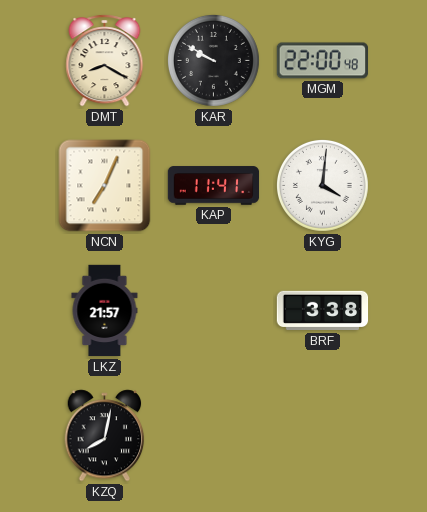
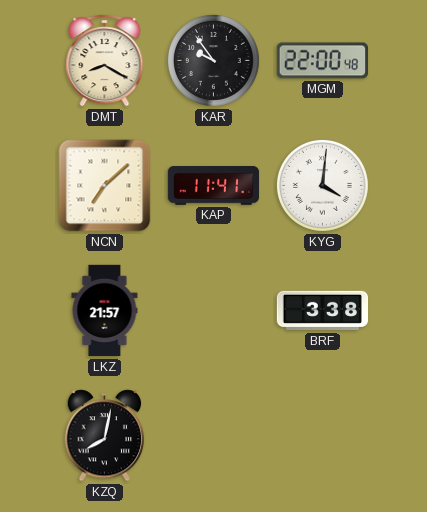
KAR: 9:50 -> 9:54 (213, 60)
NCN: 7:04 -> 7:08 (105, 186)
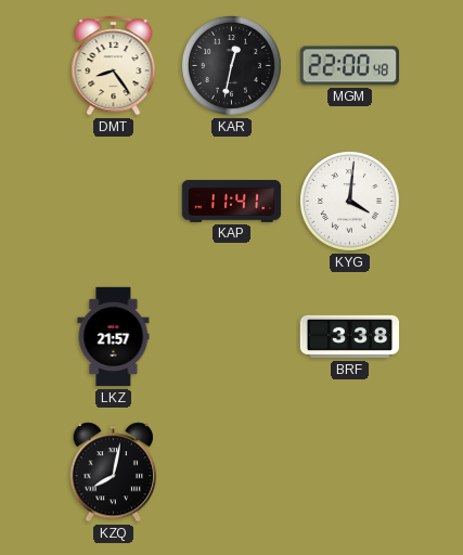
DMT: 8:20 -> 8:24 (114, 66)
KAR: 9:54 -> 12:32 (231, 65)
NCN: 7:08 -> none (105, 186)
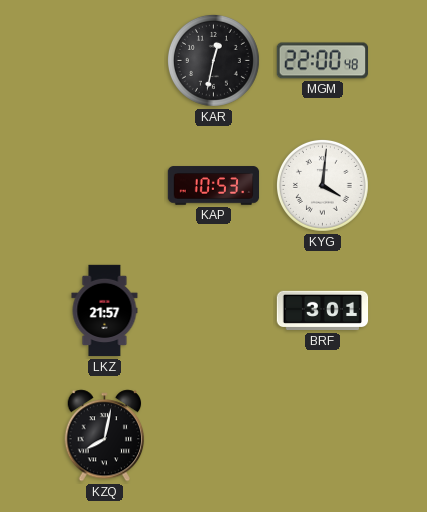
DMT: 8:24 -> none (114, 66)
KAP: 11:41 -> 10:53 (214, 186)
BRF: 3:38 -> 3:01 (323, 311)
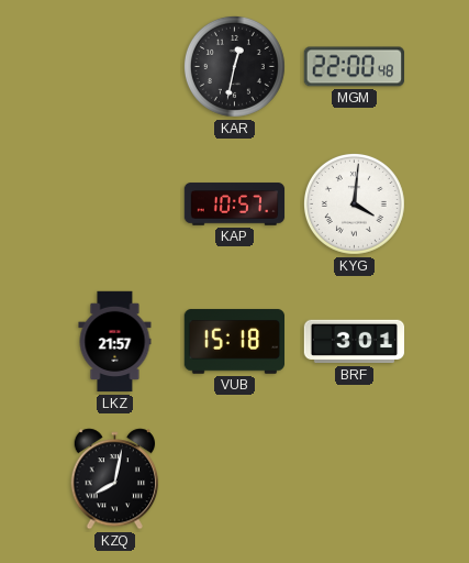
KAP: 10:53 -> 10:57 (235, 205)
VUB: none -> 15:18 (235, 342)
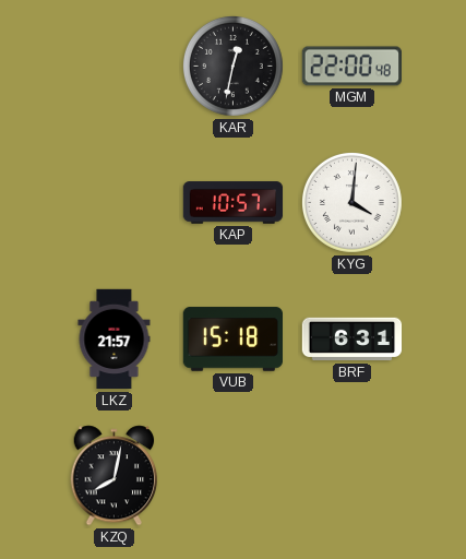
BRF: 3:01 -> 6:31 (353, 340)
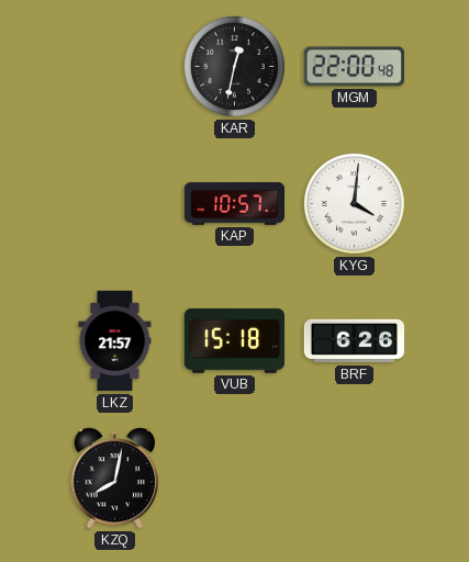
BRF: 6:31 -> 6:26 (355, 341)
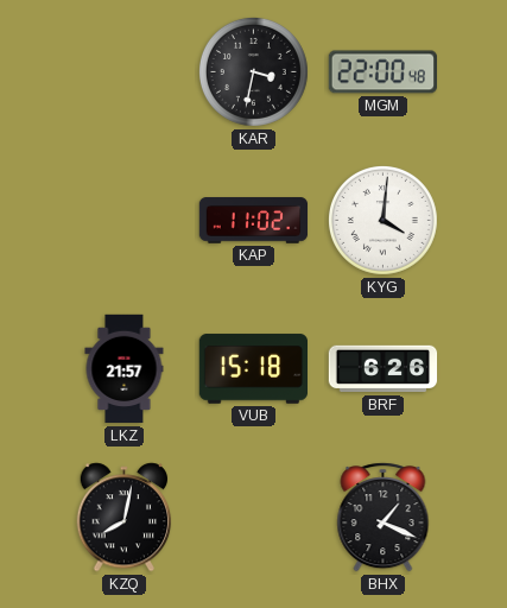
KAR: 12:32 -> 3:32 (253, 71)
KAP: 10:57 -> 11:02 (254, 221)
BHX: none -> 1:19 (384, 518)
